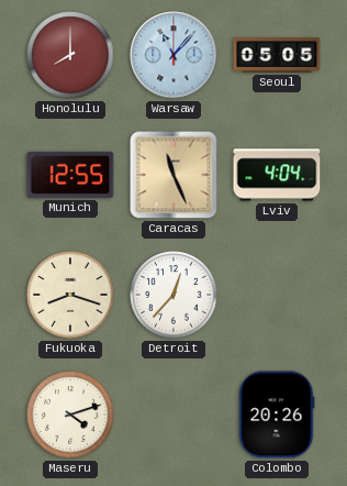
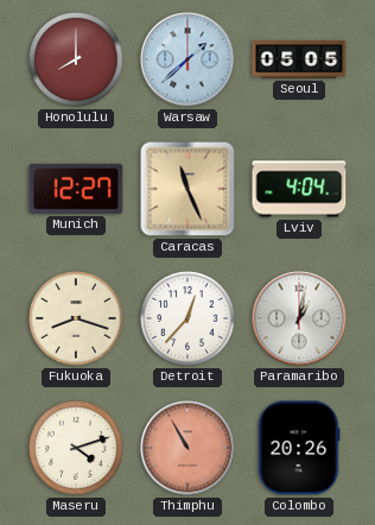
Warsaw: 11:07 -> 1:38 (188, 59)
Munich: 12:55 -> 12:27 (76, 189)
Paramaribo: none -> 1:02 (299, 318)
Thimphu: none -> 10:55 (188, 448)
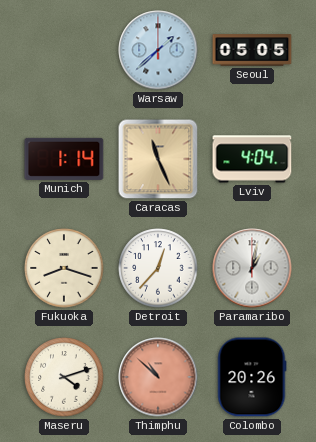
Honolulu: 8:00 -> none (76, 59)
Munich: 12:27 -> 1:14 (64, 159)
Thimphu: 10:55 -> 10:52 (158, 377)
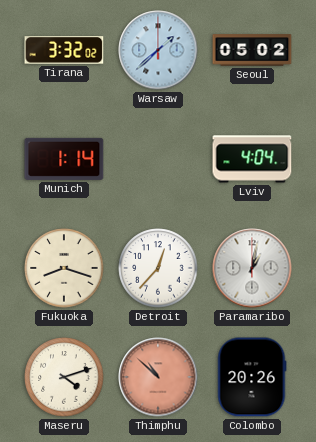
Tirana: none -> 3:32 (64, 50)
Seoul: 05:05 -> 05:02 (252, 50)
Caracas: 11:26 -> none (158, 159)
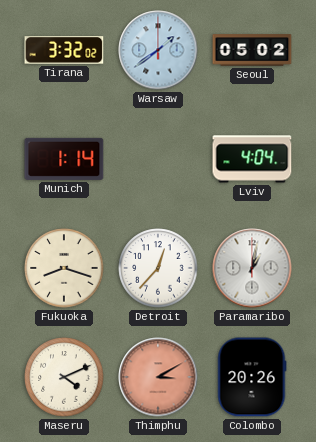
Warsaw: 1:38 -> 1:39 (158, 50)
Maseru: 4:12 -> 4:11 (64, 377)
Thimphu: 10:52 -> 3:10 (158, 377)
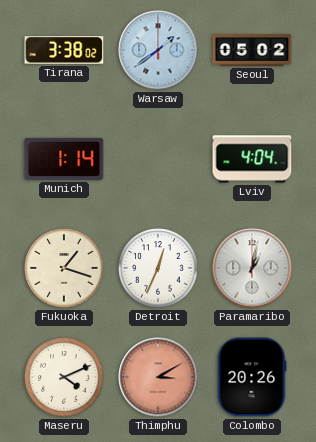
Tirana: 3:32 -> 3:38 (64, 50)
Fukuoka: 8:18 -> 1:18 (64, 268)
Detroit: 12:37 -> 12:34 (158, 268)
